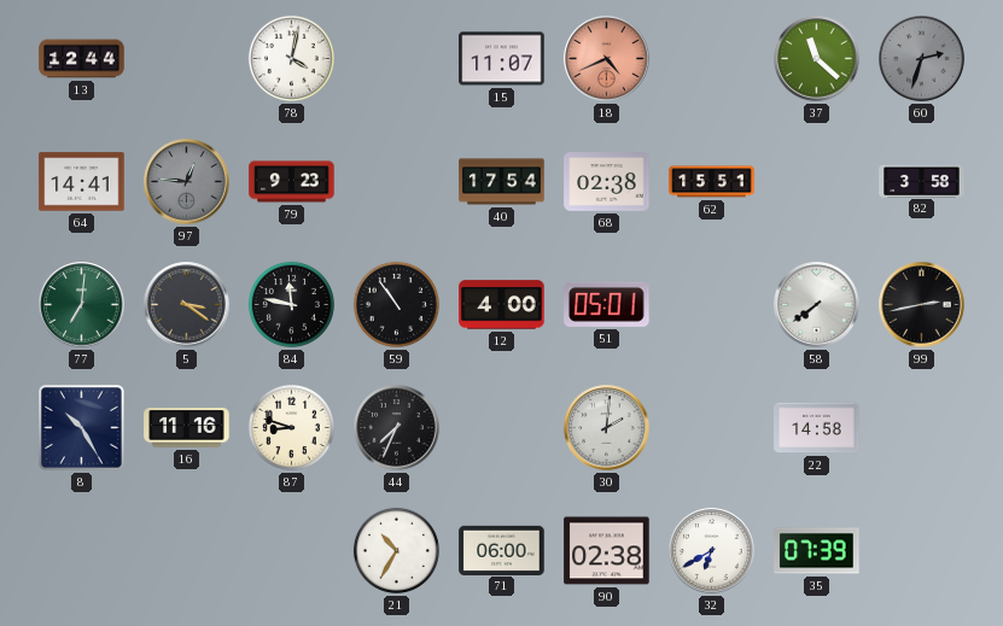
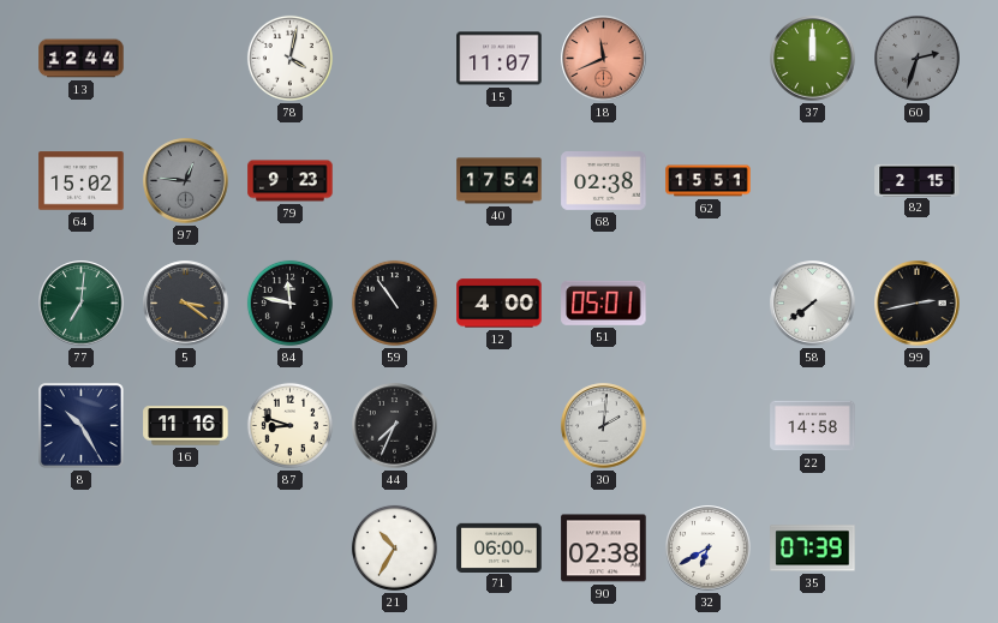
18: 4:41 -> 11:41 (604, 59)
37: 11:22 -> 12:00 (813, 59)
64: 14:41 -> 15:02 (82, 181)
82: 3:58 -> 2:15 (918, 180)
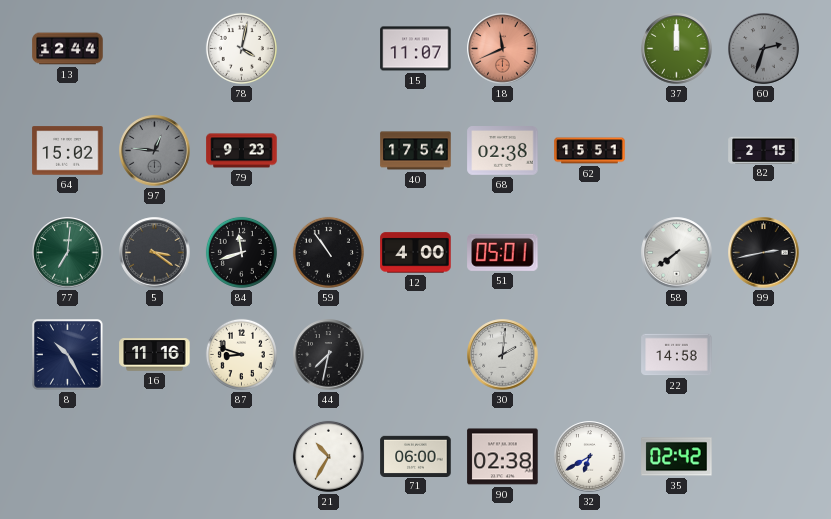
84: 11:47 -> 11:42 (241, 252)
44: 7:34 -> 7:32 (329, 355)
35: 07:39 -> 02:42 (677, 457)
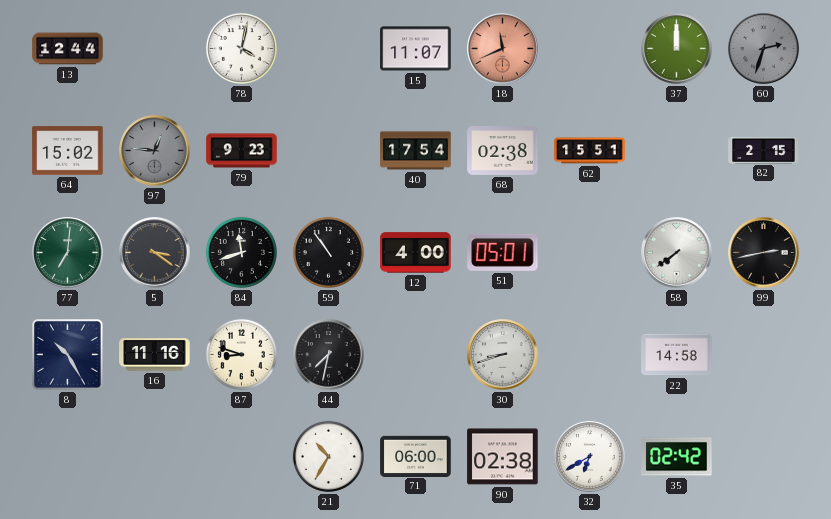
30: 2:01 -> 8:42 (503, 355)
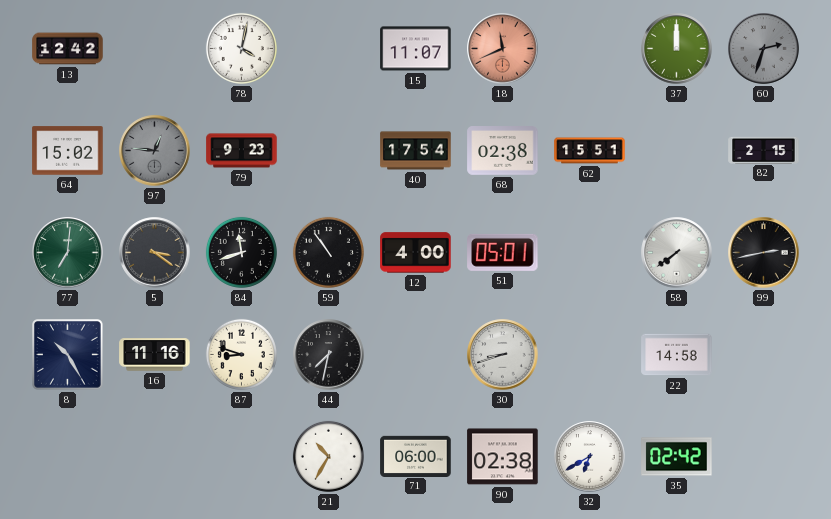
13: 12:44 -> 12:42 (68, 49)
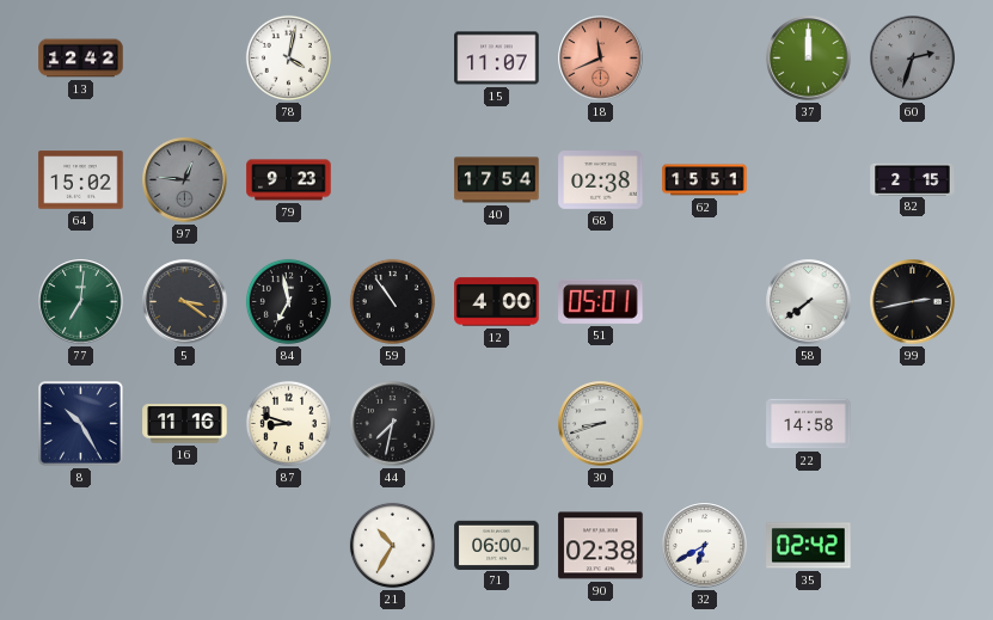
84: 11:42 -> 6:58 (288, 301)
